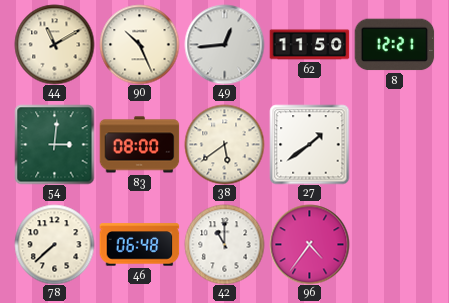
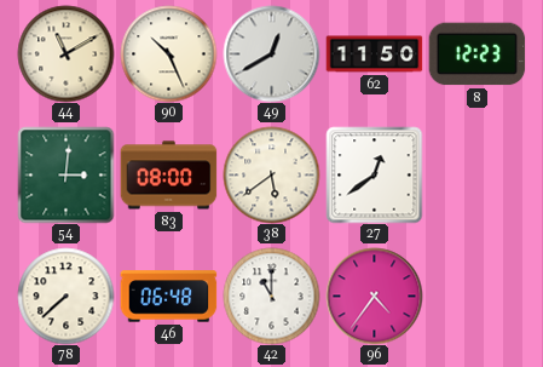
49: 12:44 -> 12:40 (271, 53)
8: 12:21 -> 12:23 (476, 55)
27: 1:39 -> 12:39 (374, 174)
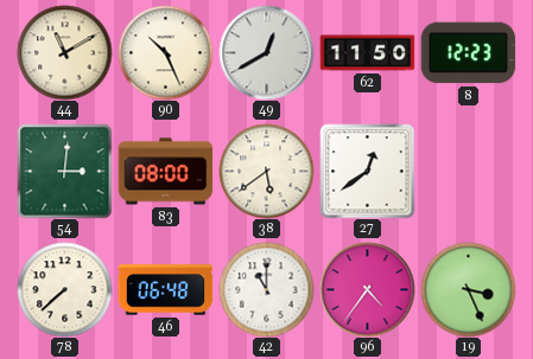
19: none -> 3:26 (468, 289)
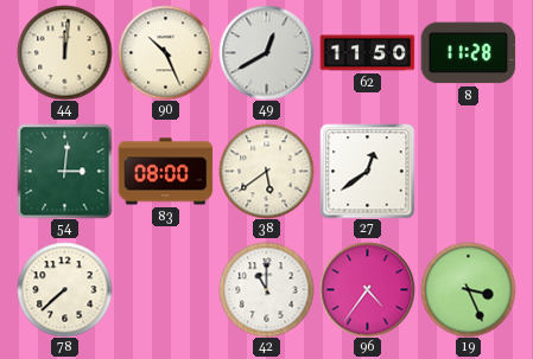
44: 11:10 -> 12:01 (64, 52)
8: 12:23 -> 11:28 (468, 53)
46: 06:48 -> none (165, 290)
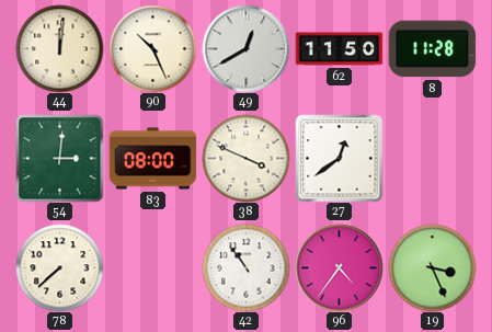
38: 5:39 -> 3:49 (245, 158)
42: 11:00 -> 10:54 (245, 267)
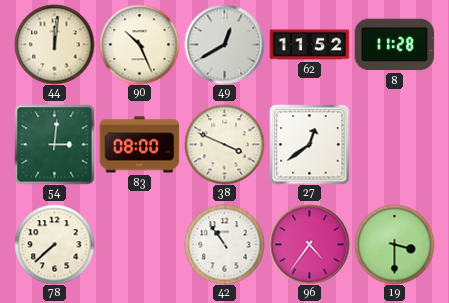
62: 11:50 -> 11:52 (309, 45)
19: 3:26 -> 3:30 (394, 244)
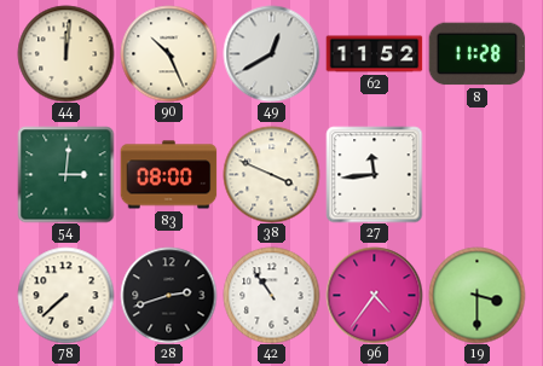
27: 12:39 -> 11:44 (374, 174)
28: none -> 2:42 (168, 295)
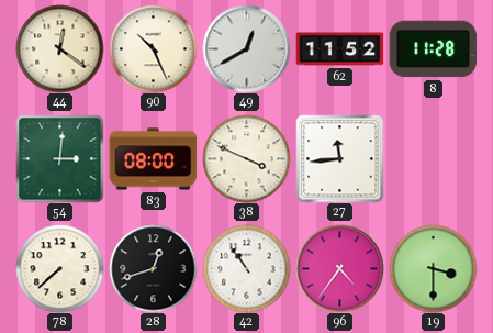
44: 12:01 -> 12:21 (59, 48)
28: 2:42 -> 12:42 (153, 268)
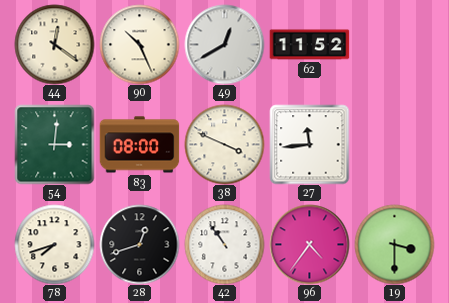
8: 11:28 -> none (433, 49)
78: 7:38 -> 7:42 (54, 244)
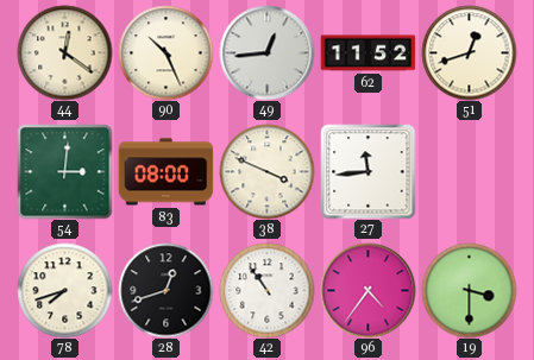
49: 12:40 -> 12:44 (266, 52)
51: none -> 12:42 (469, 52)
